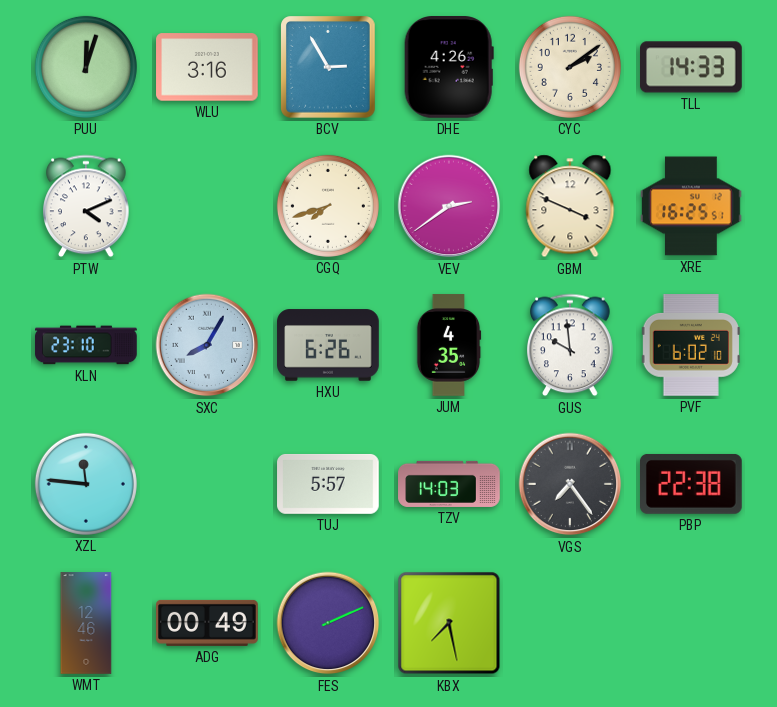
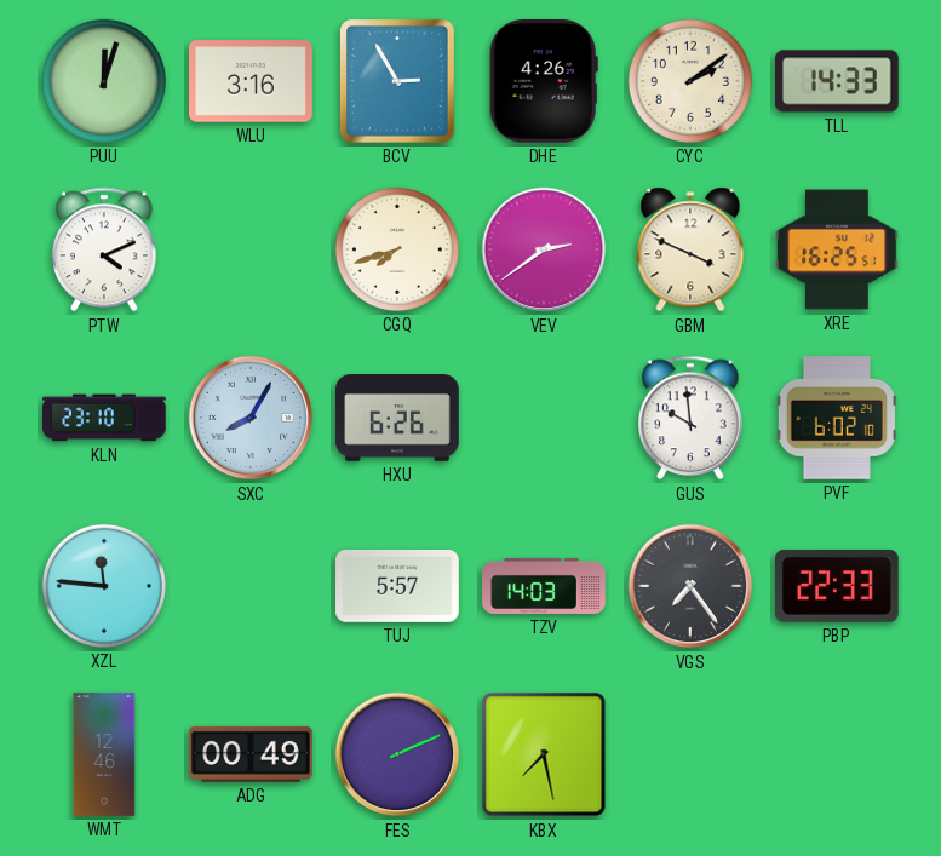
JUM: 4:35 -> none (449, 345)
PBP: 22:38 -> 22:33 (838, 586)
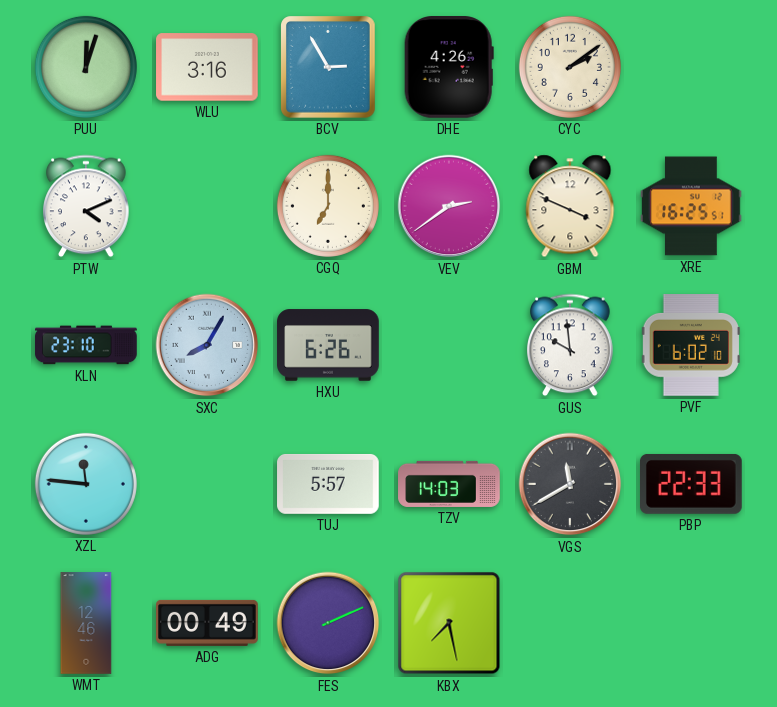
TLL: 14:33 -> none (838, 81)
CGQ: 7:42 -> 7:00 (328, 206)
VGS: 7:24 -> 11:40 (570, 484)
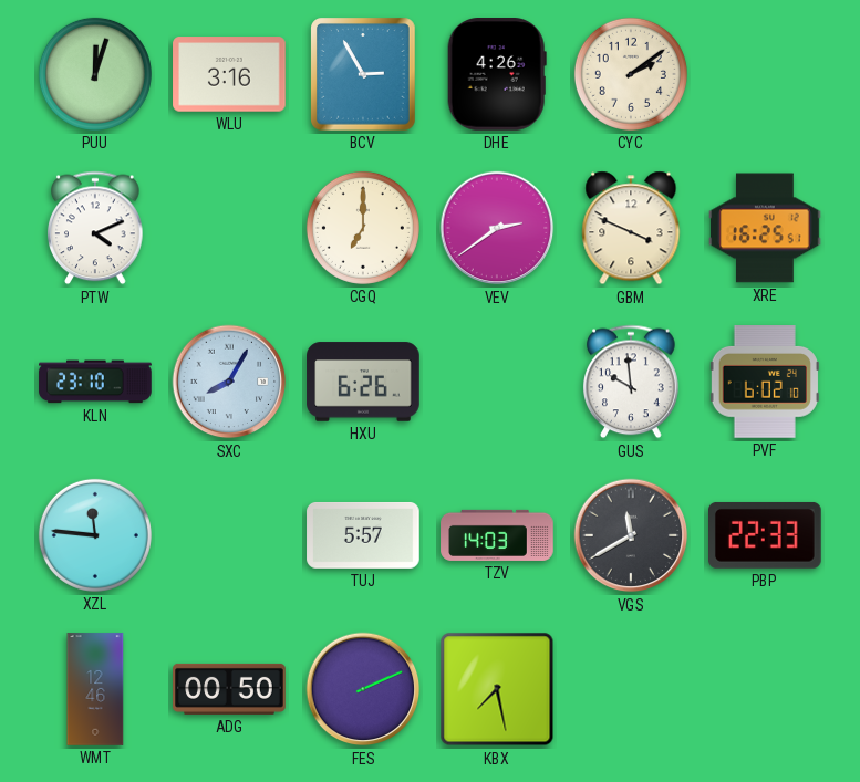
ADG: 00:49 -> 00:50 (229, 689)
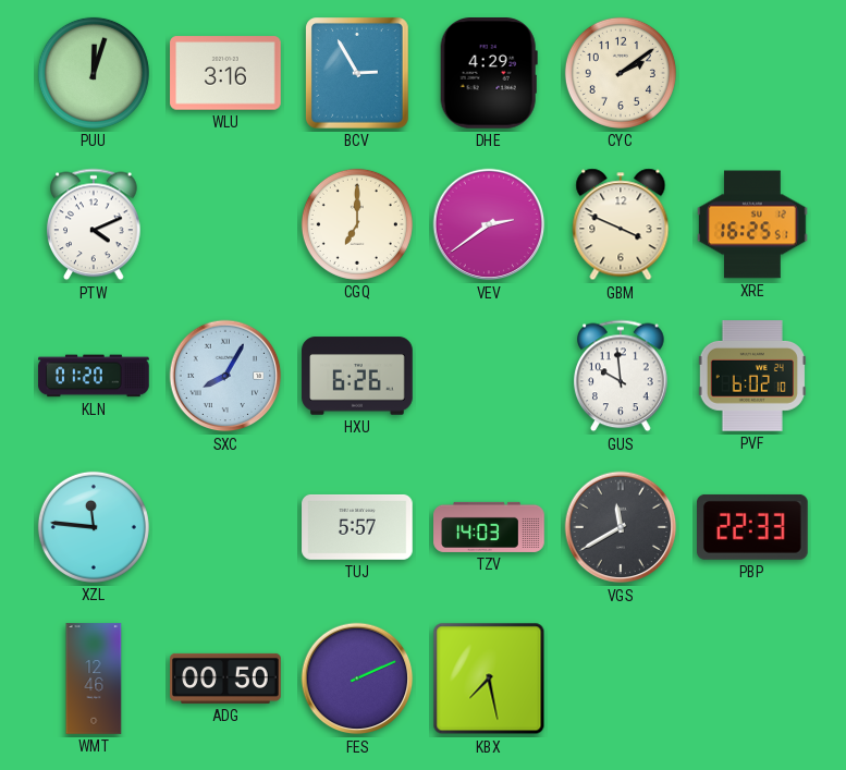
DHE: 4:26 -> 4:29 (489, 74)
KLN: 23:10 -> 01:20 (94, 376)
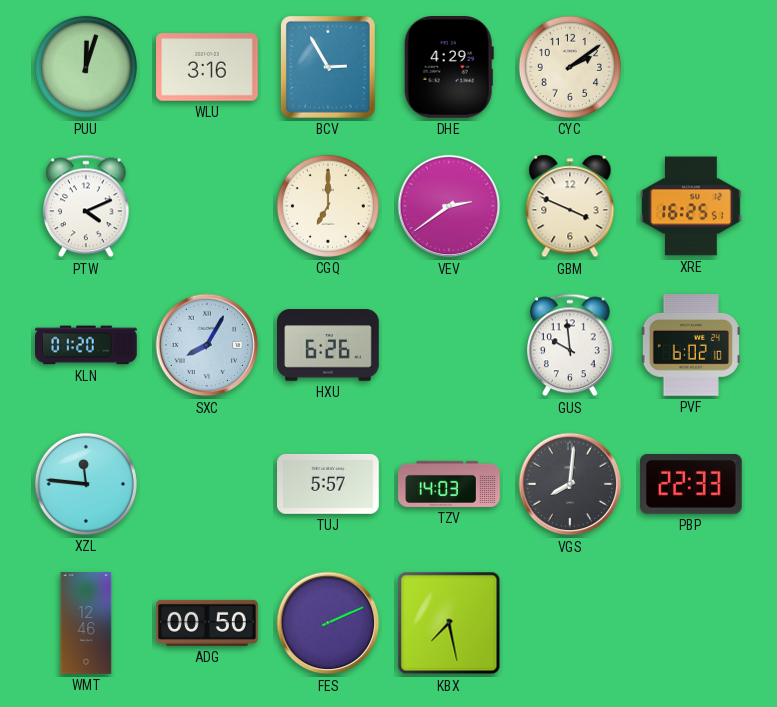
VGS: 11:40 -> 8:01 (570, 484)
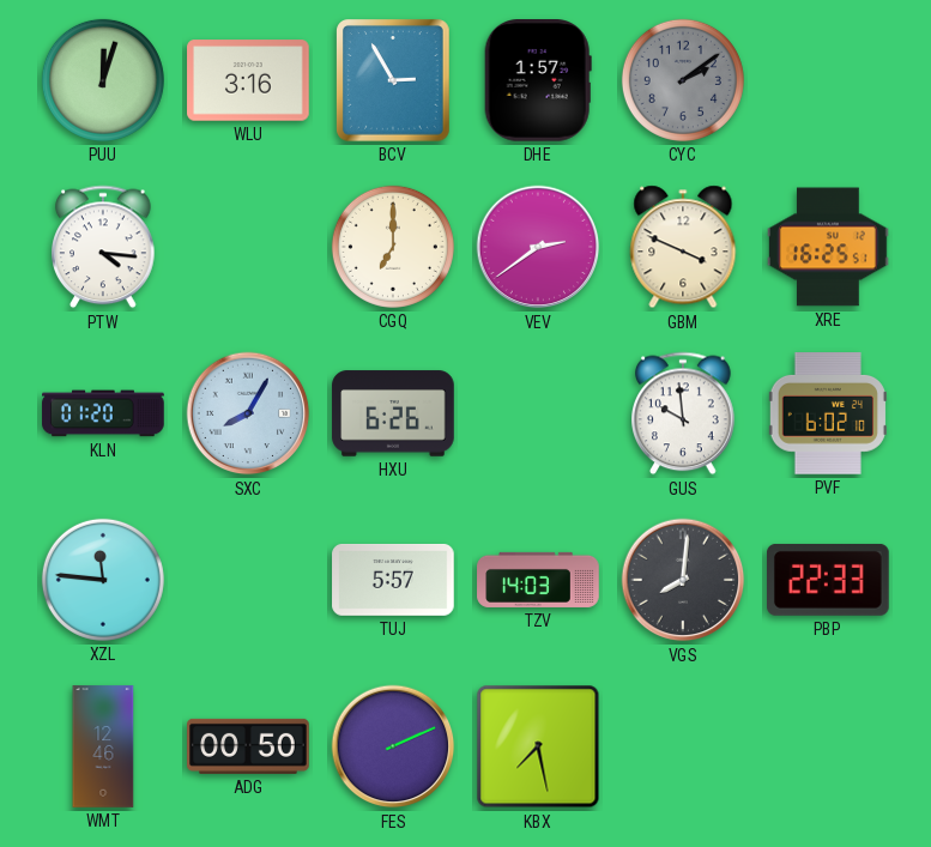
DHE: 4:29 -> 1:57 (538, 81)
CYC dial: cream -> grey (683, 80)
PTW: 4:11 -> 4:16 (103, 247)
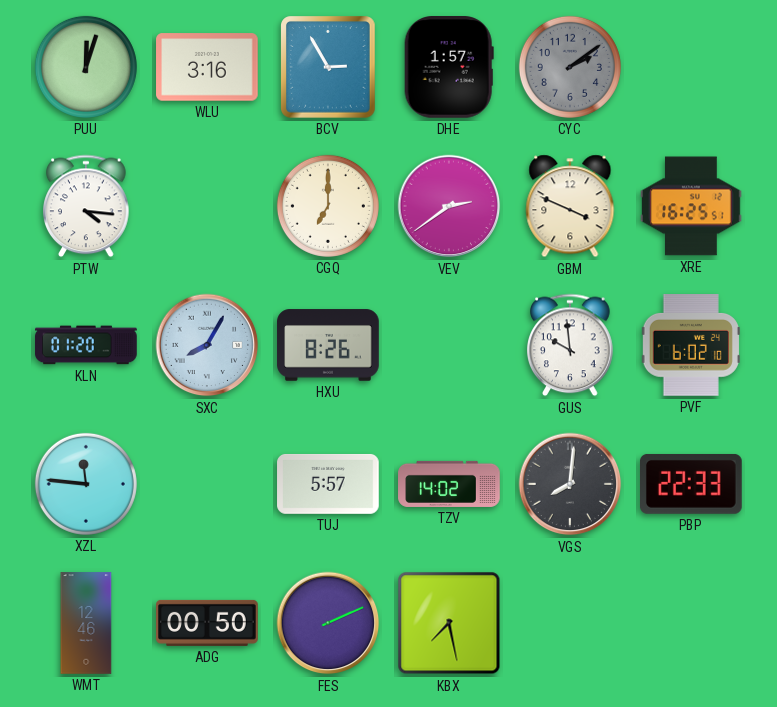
HXU: 6:26 -> 8:26 (328, 345)
TZV: 14:03 -> 14:02 (449, 484)
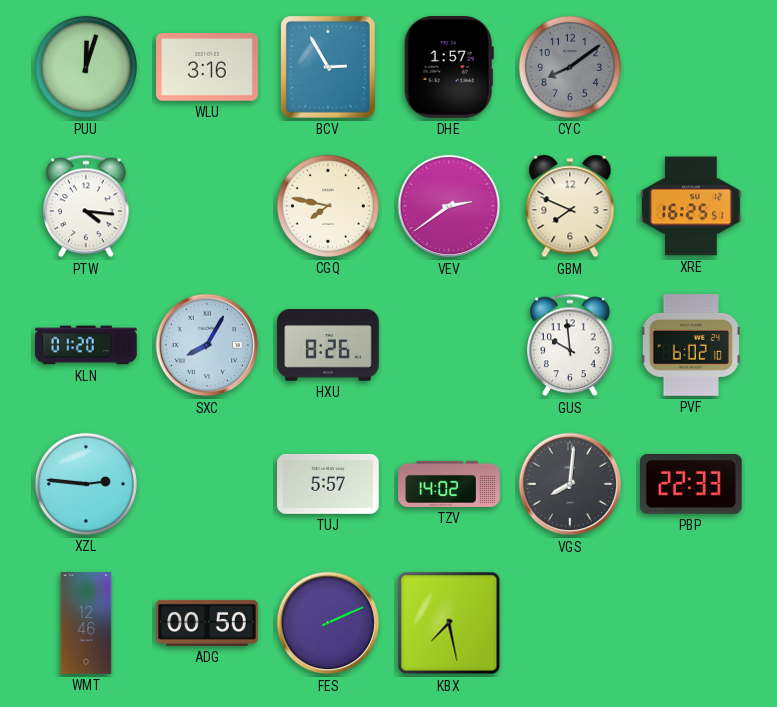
CYC: 2:09 -> 8:09 (570, 67)
CGQ: 7:00 -> 7:47 (328, 206)
GBM: 3:49 -> 7:49 (570, 206)
XZL: 11:46 -> 2:46 (86, 484)
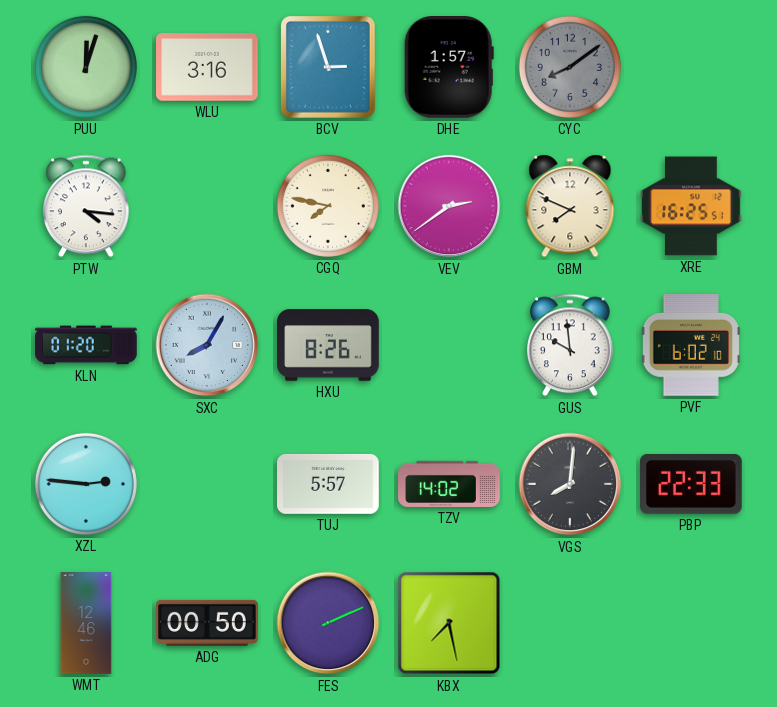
BCV: 2:55 -> 2:57 (329, 68)
